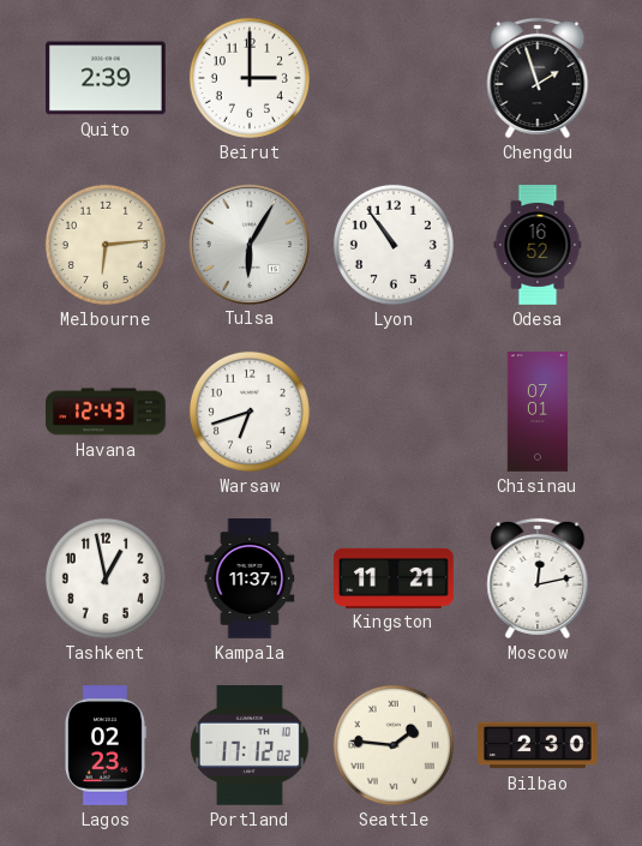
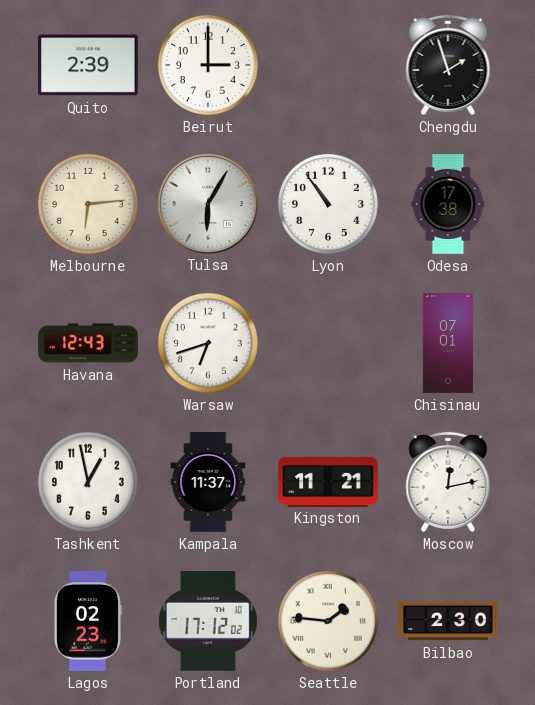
Odesa: 16:52 -> 17:38 (448, 204)
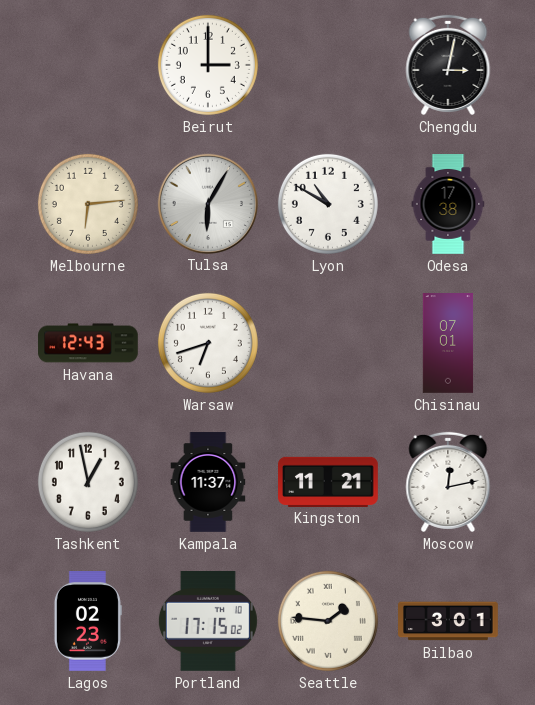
Quito: 2:39 -> none (89, 65)
Chengdu: 1:57 -> 3:02 (448, 65)
Lyon: 10:54 -> 10:50 (328, 204)
Portland: 17:12 -> 17:15 (208, 622)
Bilbao: 2:30 -> 3:01 (448, 621)
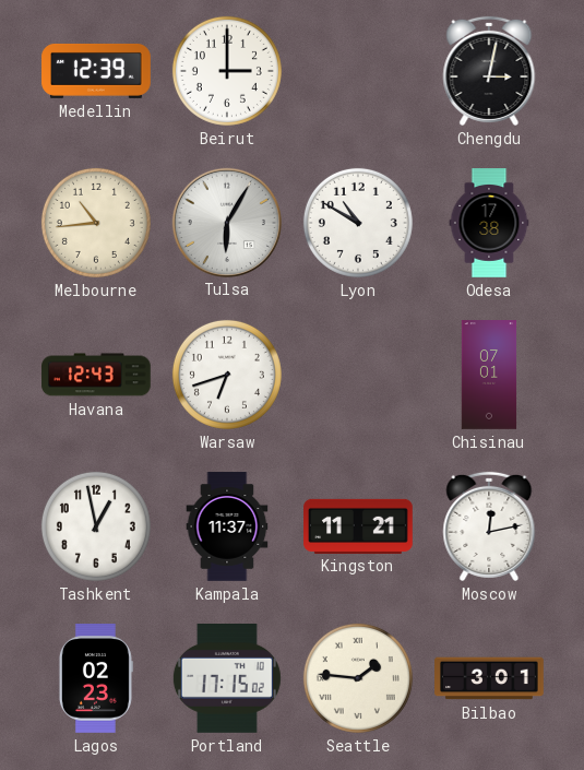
Medellin: none -> 12:39 (96, 71)
Melbourne: 6:14 -> 10:44 (96, 223)
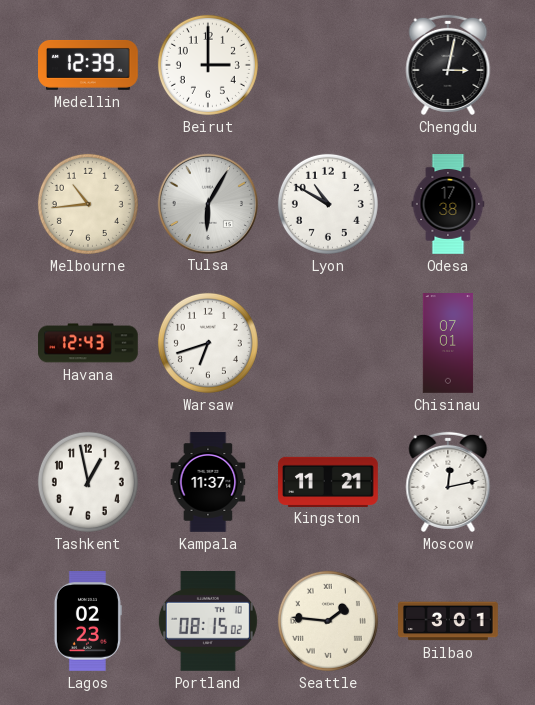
Portland: 17:15 -> 08:15 (208, 622)
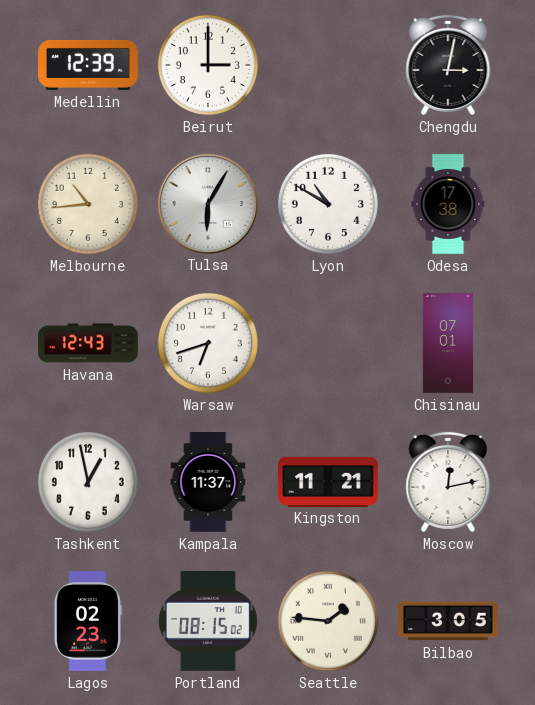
Bilbao: 3:01 -> 3:05 (448, 621)
